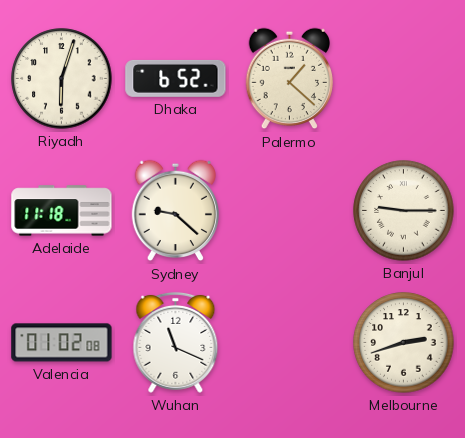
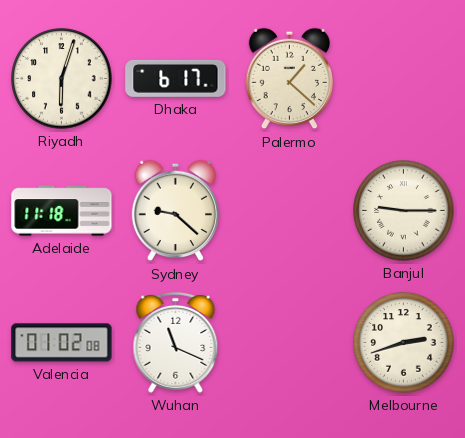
Dhaka: 6:52 -> 6:17 (176, 78)
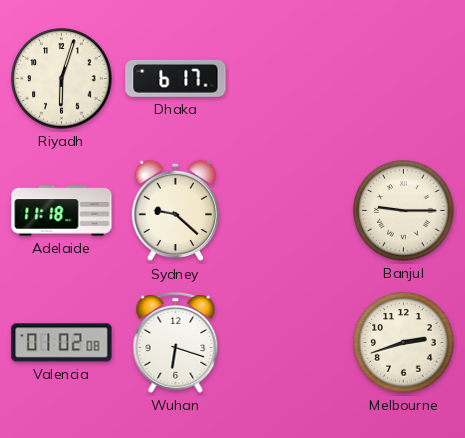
Palermo: 1:22 -> none (289, 79)
Wuhan: 11:19 -> 6:18 (176, 342)
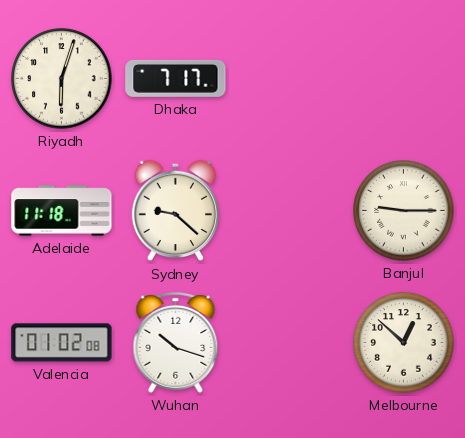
Dhaka: 6:17 -> 7:17 (176, 78)
Wuhan: 6:18 -> 10:18 (176, 342)
Melbourne: 2:42 -> 12:52 (404, 343)
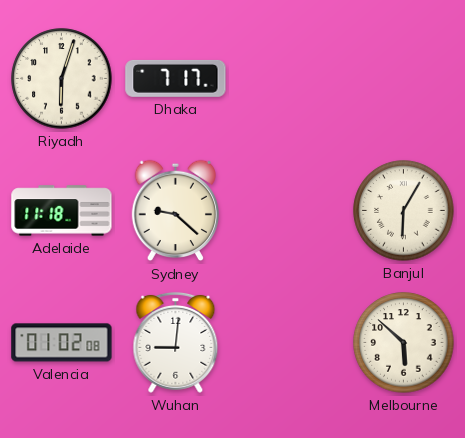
Banjul: 9:15 -> 6:05 (404, 211)
Wuhan: 10:18 -> 9:01 (176, 342)
Melbourne: 12:52 -> 5:52 (404, 343)
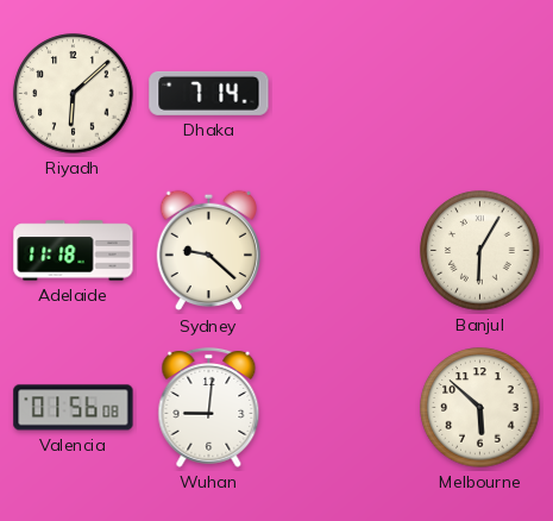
Riyadh: 6:03 -> 6:08 (74, 94)
Dhaka: 7:17 -> 7:14 (209, 93)
Valencia: 01:02 -> 01:56 (74, 408)
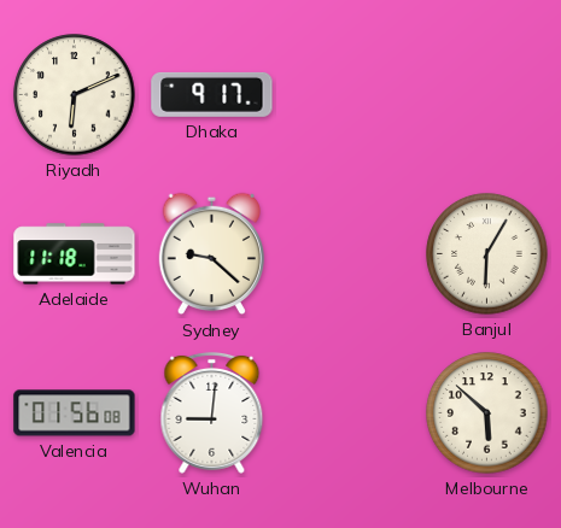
Riyadh: 6:08 -> 6:11 (75, 95)
Dhaka: 7:14 -> 9:17 (212, 94)
